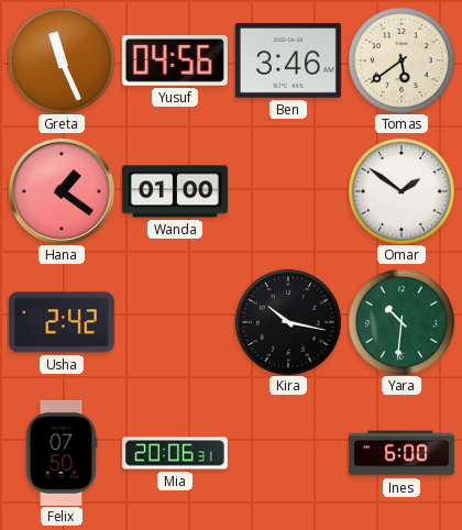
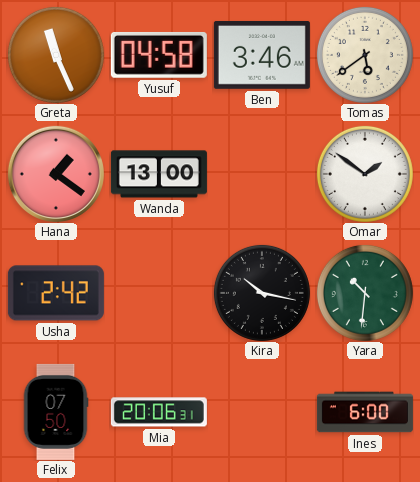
Yusuf: 04:56 -> 04:58 (159, 55)
Wanda: 01:00 -> 13:00 (159, 174)
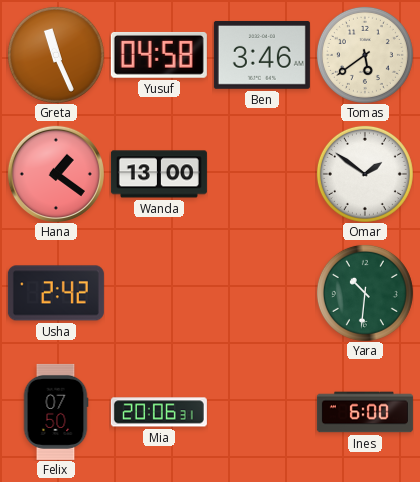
Kira: 10:17 -> none (262, 293)
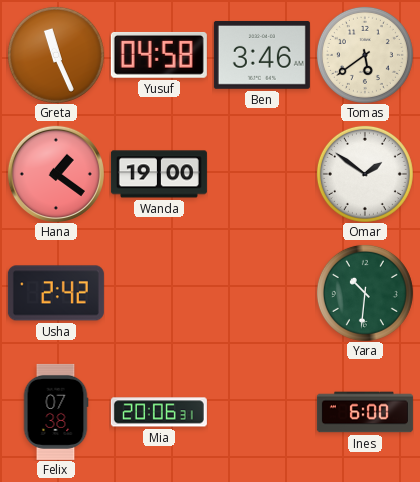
Wanda: 13:00 -> 19:00 (159, 174)
Felix: 07:50 -> 07:38 (56, 412)
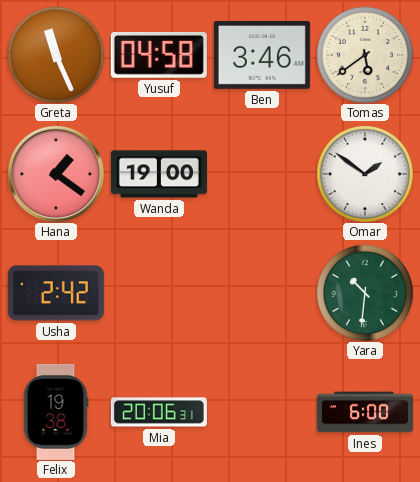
Felix: 07:38 -> 19:38 (56, 412)
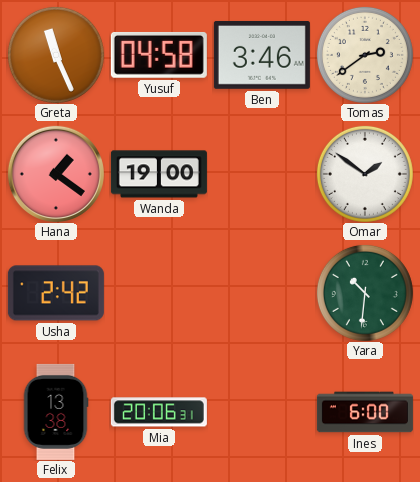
Tomas: 5:39 -> 2:39 (365, 55)
Felix: 19:38 -> 13:38 (56, 412)
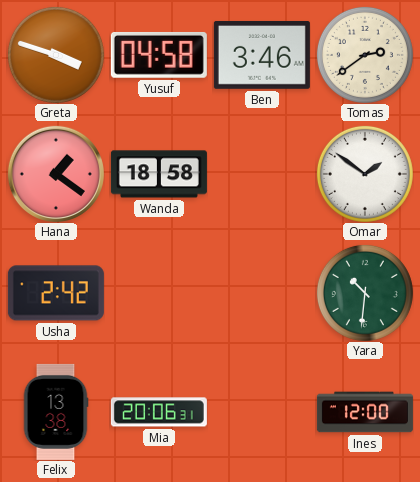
Greta: 11:26 -> 3:48 (56, 55)
Wanda: 19:00 -> 18:58 (159, 174)
Ines: 6:00 -> 12:00 (365, 412)
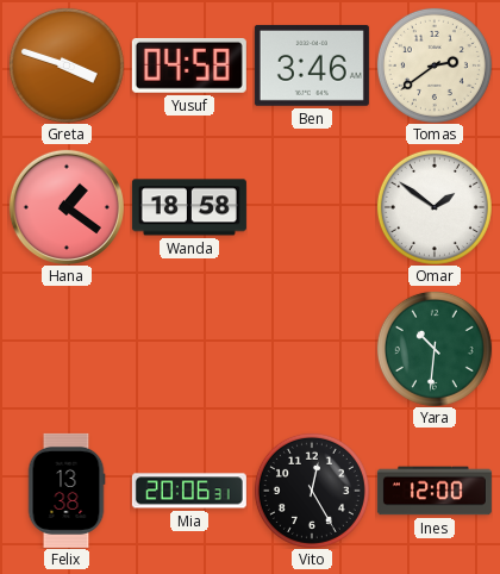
Usha: 2:42 -> none (56, 293)
Vito: none -> 12:25 (312, 491)
